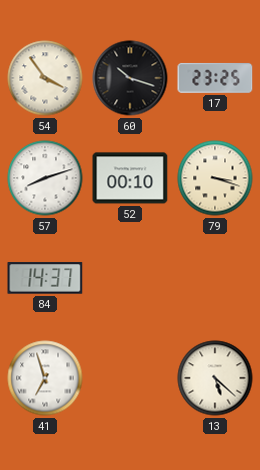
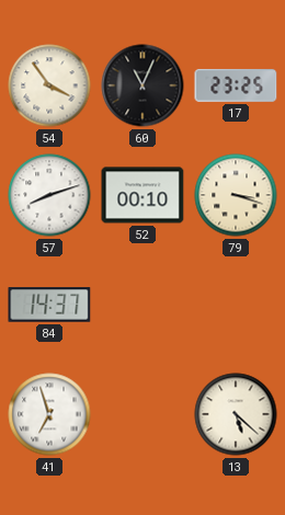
60: 10:18 -> 11:04 (142, 85)
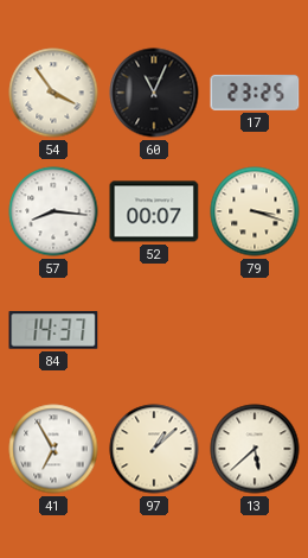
57: 8:12 -> 8:16 (53, 211)
52: 00:10 -> 00:07 (154, 211)
41: 6:57 -> 6:55 (53, 449)
97: none -> 1:08 (154, 449)
13: 5:22 -> 5:38 (255, 449)
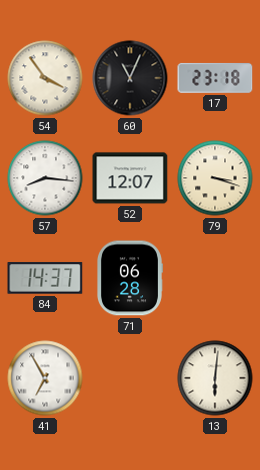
17: 23:25 -> 23:18 (215, 78)
52: 00:07 -> 12:07 (130, 178)
71: none -> 06:28 (130, 278)
97: 1:08 -> none (154, 449)
13: 5:38 -> 6:01 (215, 378)
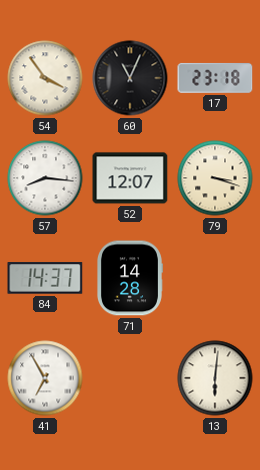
71: 06:28 -> 14:28 (130, 278)
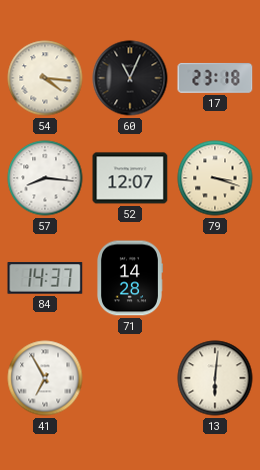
54: 3:54 -> 4:16 (45, 78)
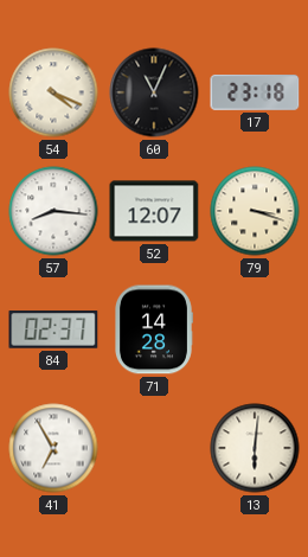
54: 4:16 -> 4:19 (53, 92)
84: 14:37 -> 02:37 (53, 329)
